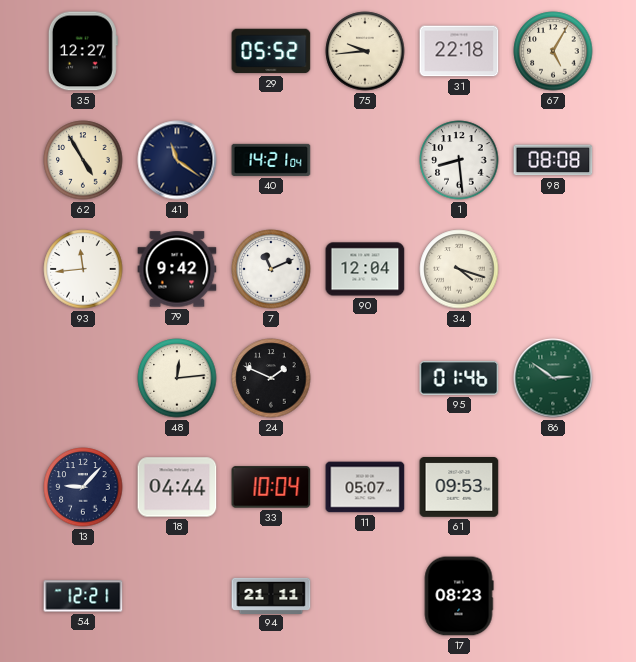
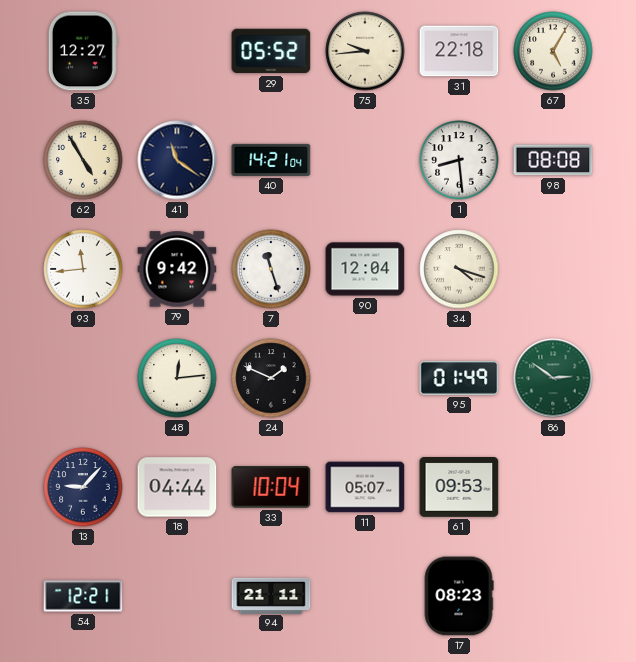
7: 11:11 -> 11:27 (271, 269)
95: 01:46 -> 01:49 (459, 378)
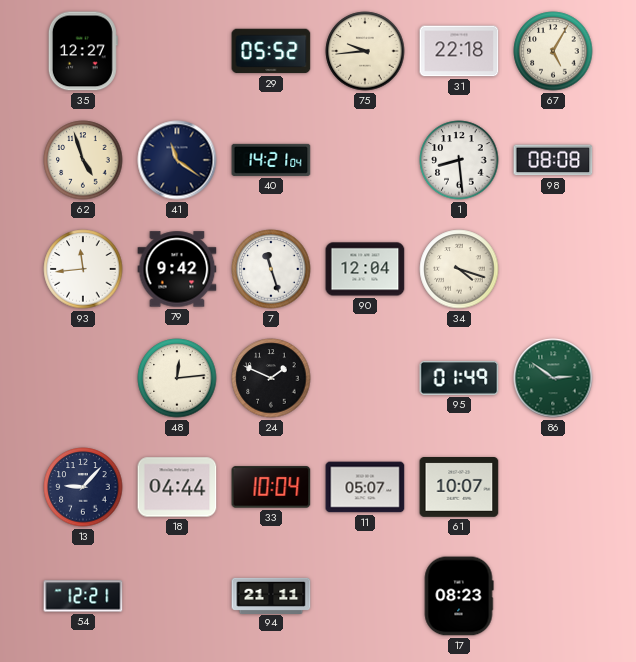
62: 4:55 -> 4:57 (83, 160)
61: 09:53 -> 10:07 (459, 488)
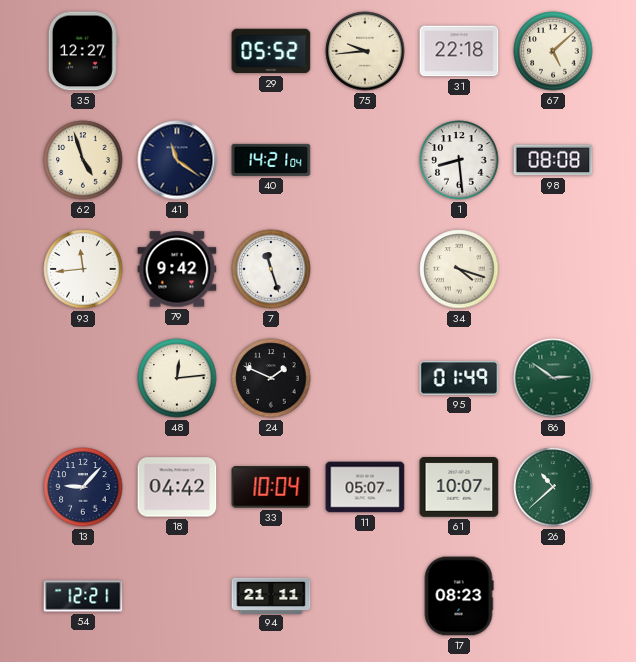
67: 5:05 -> 5:08 (553, 51)
90: 12:04 -> none (365, 269)
18: 04:44 -> 04:42 (177, 487)
26: none -> 10:38 (553, 487)
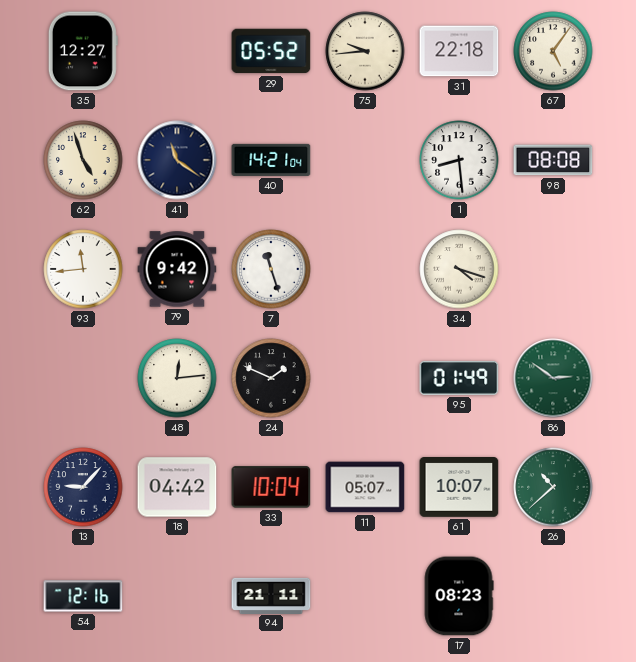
67: 5:08 -> 5:06 (553, 51)
54: 12:21 -> 12:16 (83, 596)
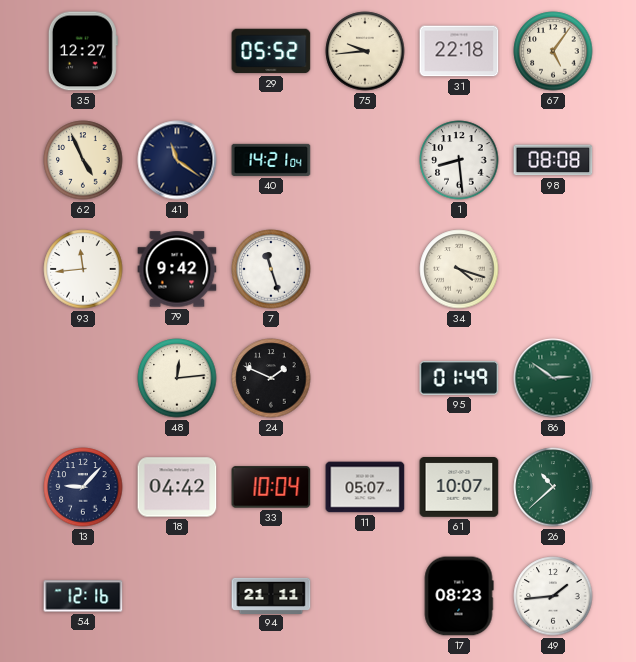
62: 4:57 -> 4:56 (83, 160)
49: none -> 1:44 (553, 596)
